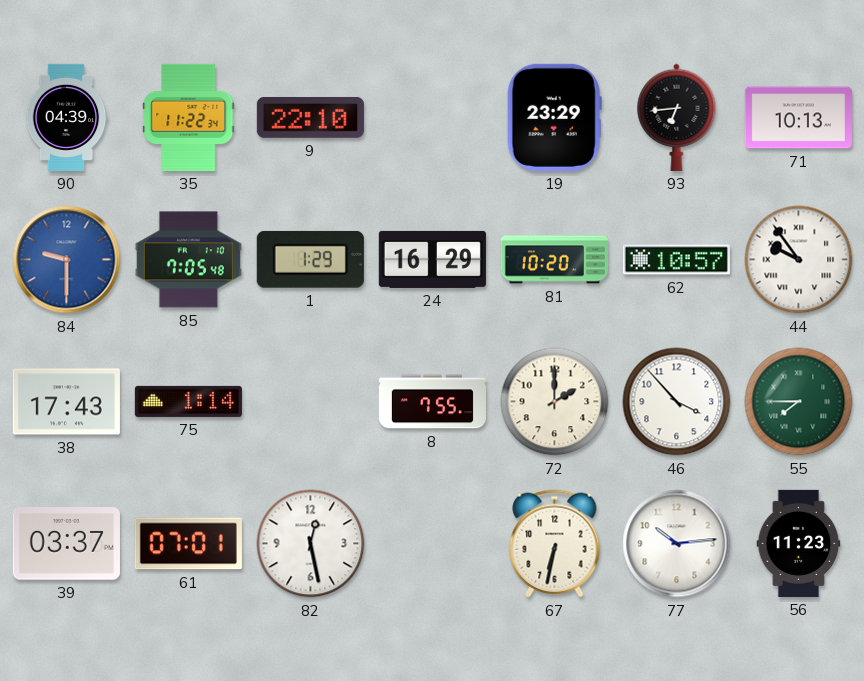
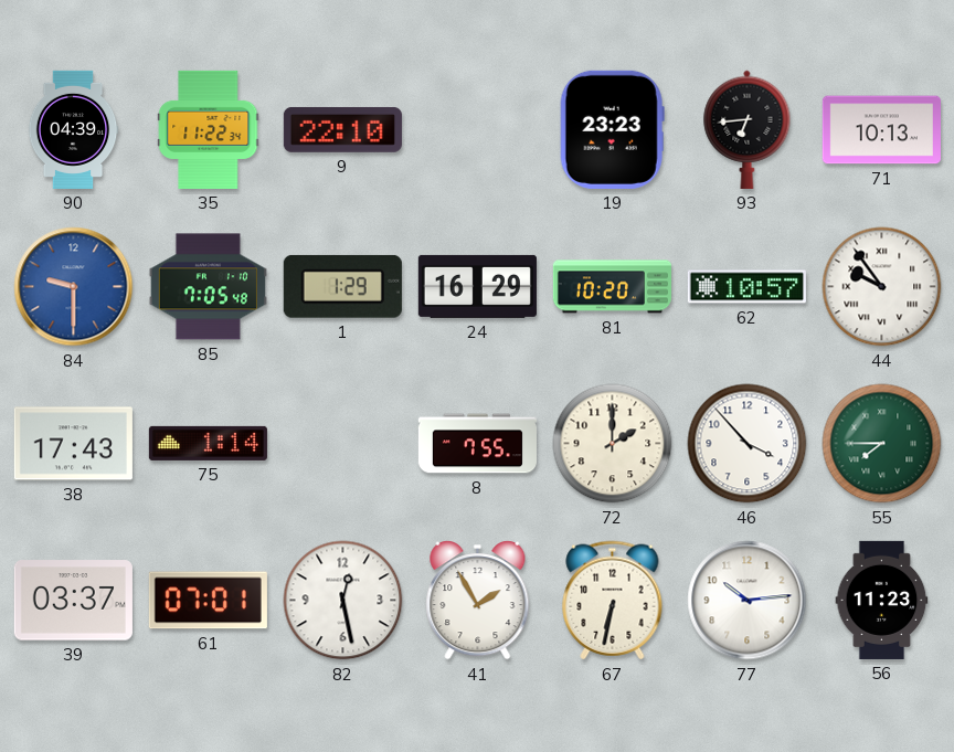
19: 23:29 -> 23:23 (612, 129)
41: none -> 1:55 (478, 601)
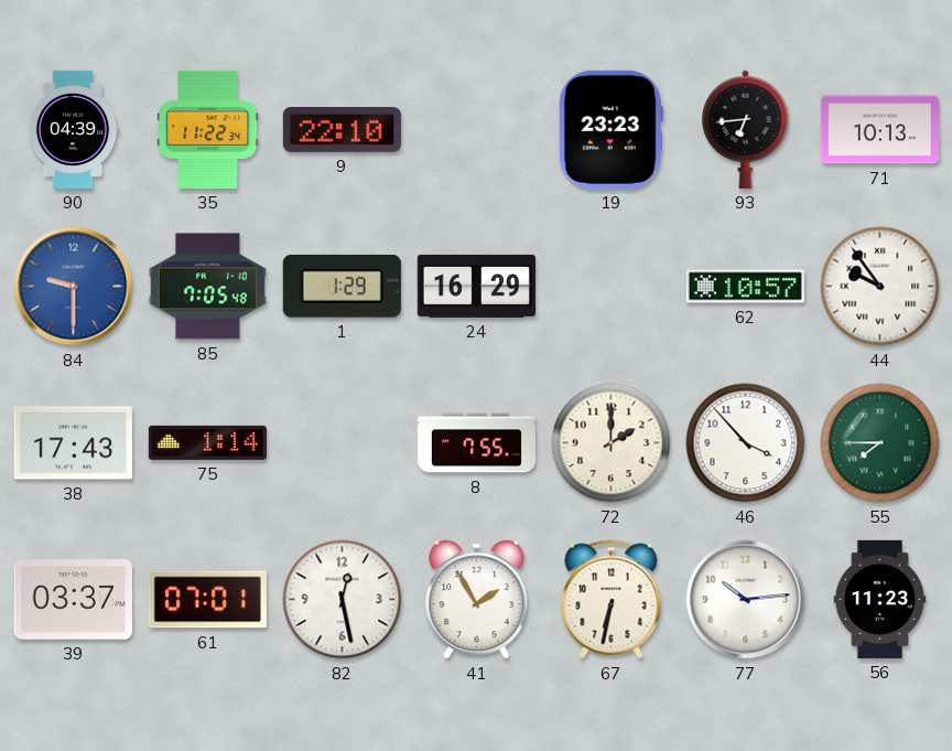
81: 10:20 -> none (612, 287)
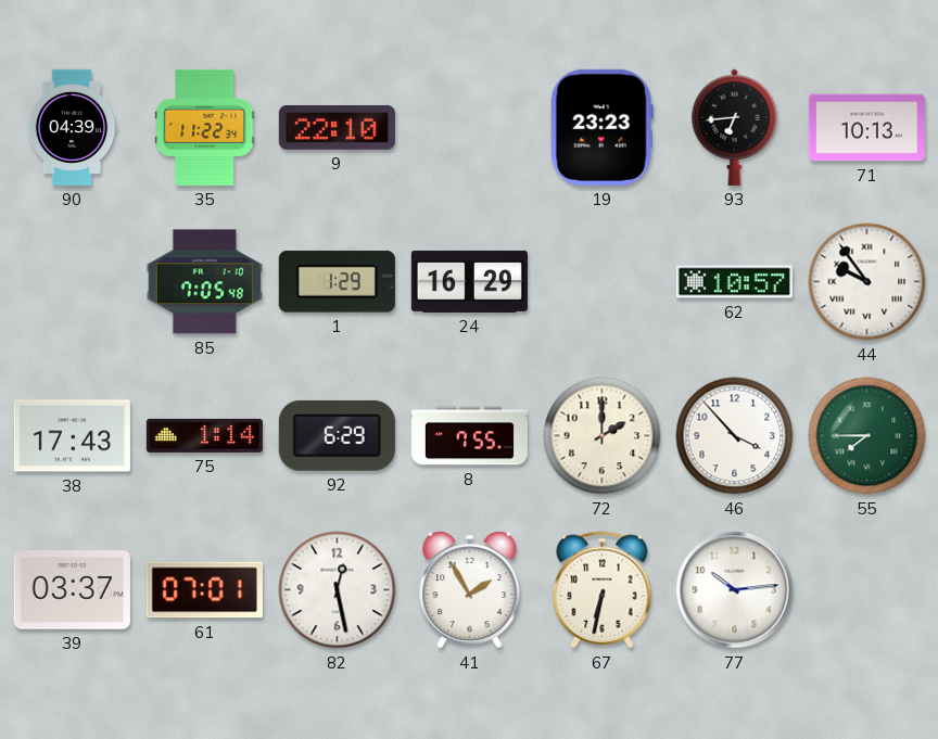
84: 9:30 -> none (74, 287)
92: none -> 6:29 (337, 435)
56: 11:23 -> none (880, 599)
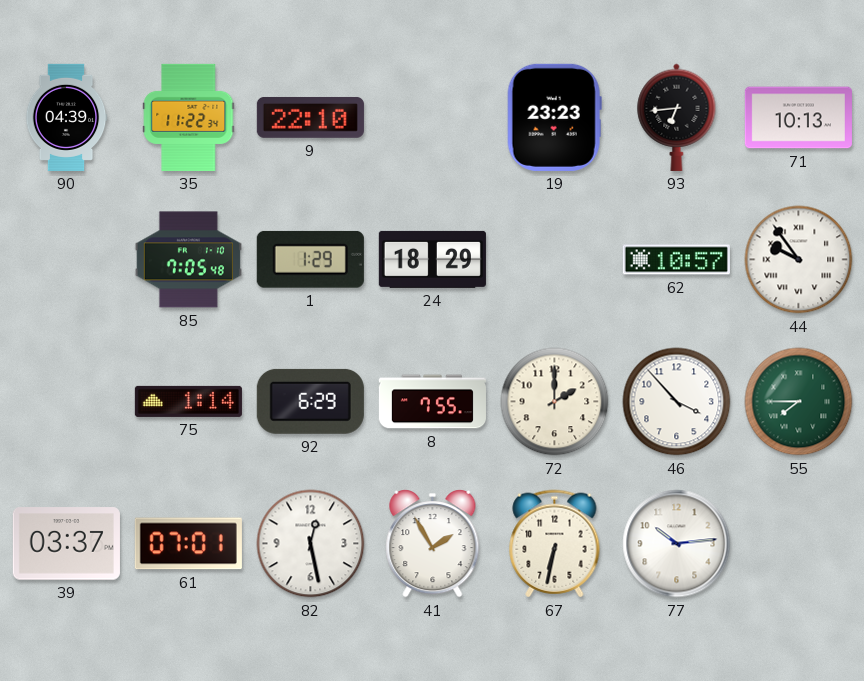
24: 16:29 -> 18:29 (432, 259)
38: 17:43 -> none (72, 436)
